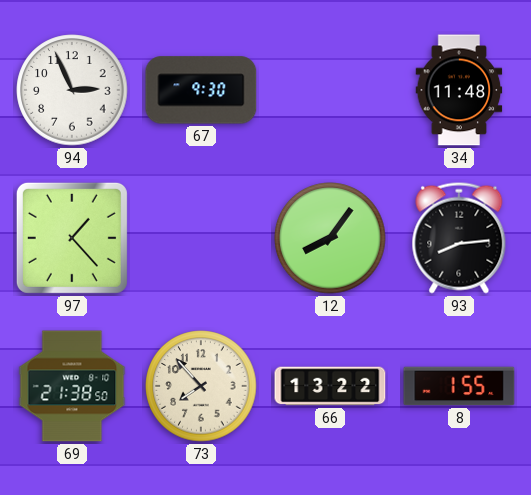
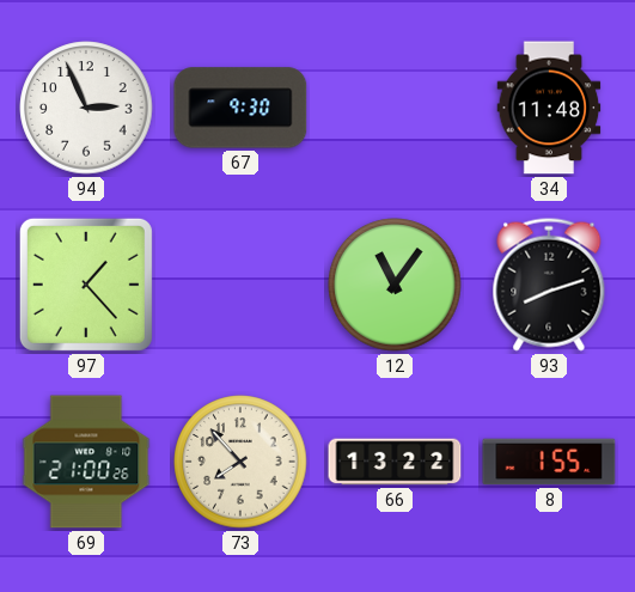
12: 8:06 -> 11:06 (395, 285)
93: 8:14 -> 8:12 (549, 285)
69: 21:38 -> 21:00 (86, 462)
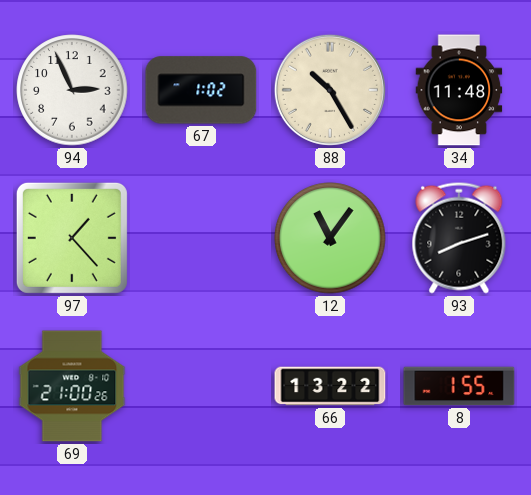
67: 9:30 -> 1:02 (201, 90)
88: none -> 10:25 (330, 90)
73: 7:53 -> none (240, 462)
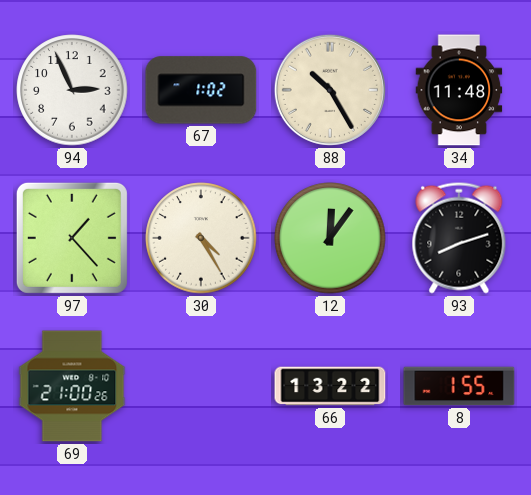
30: none -> 4:25 (201, 238)
12: 11:06 -> 12:06 (330, 238)
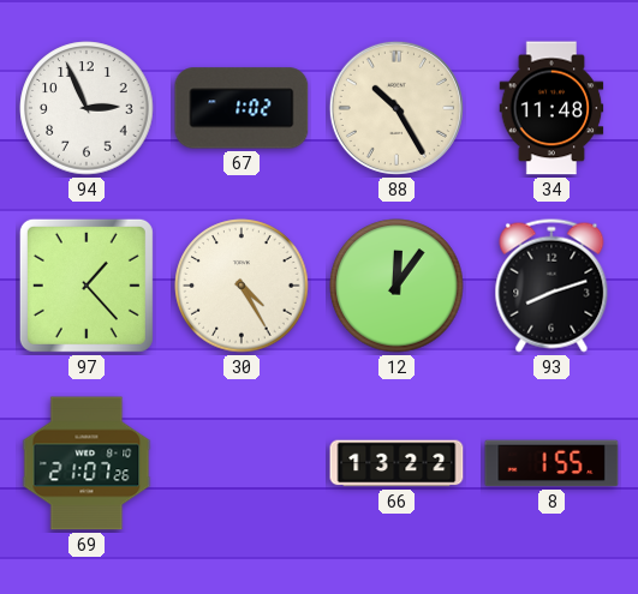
69: 21:00 -> 21:07 (87, 463)
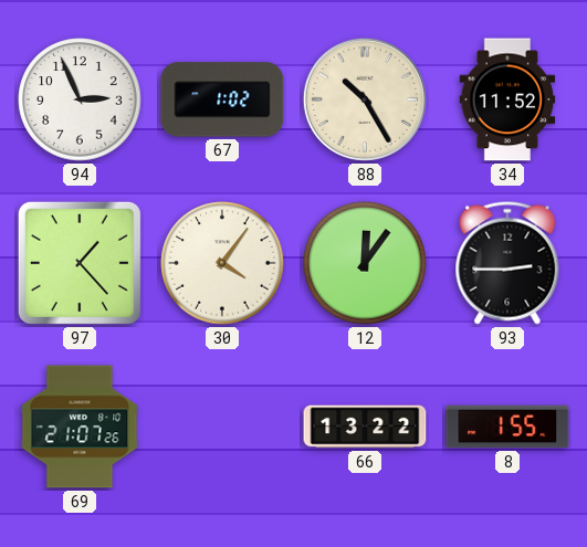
34: 11:48 -> 11:52 (507, 99)
30: 4:25 -> 4:06 (222, 263)
93: 8:12 -> 2:45 (507, 263)
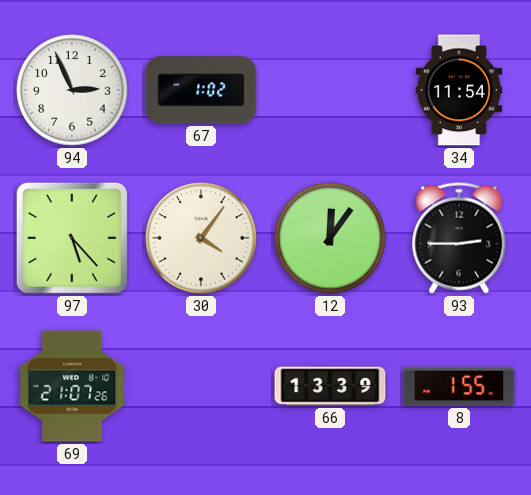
88: 10:25 -> none (365, 99)
34: 11:52 -> 11:54 (459, 90)
97: 1:23 -> 5:23 (72, 238)
66: 13:22 -> 13:39 (330, 386)
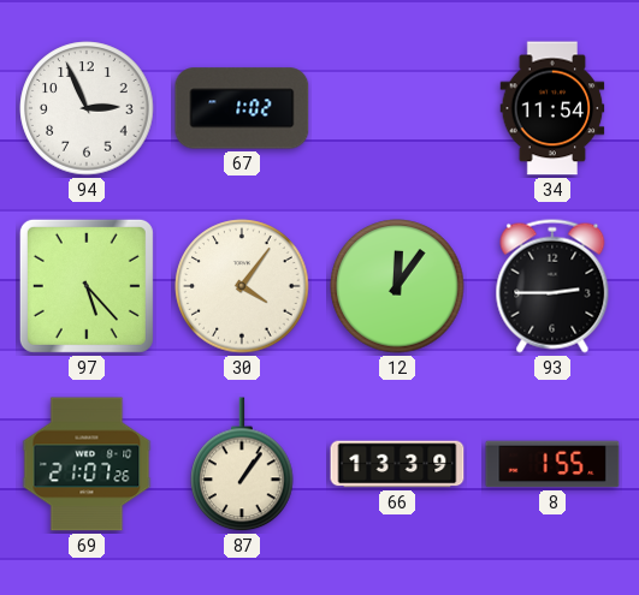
87: none -> 1:06 (242, 465)
